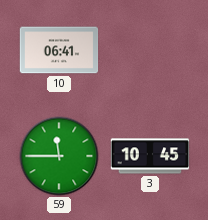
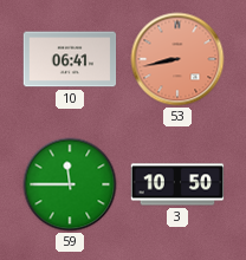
53: none -> 8:43 (177, 59)
3: 10:45 -> 10:50 (177, 184)
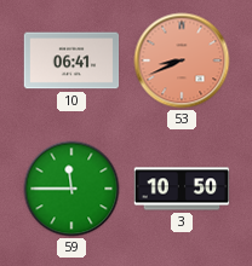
53: 8:43 -> 8:41 (182, 60)
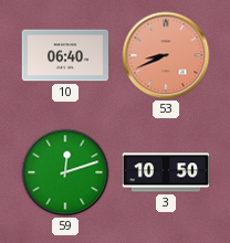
10: 06:41 -> 06:40 (65, 55)
59: 11:45 -> 12:12 (65, 172)
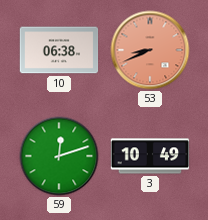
10: 06:40 -> 06:38 (59, 50)
3: 10:50 -> 10:49 (150, 156)
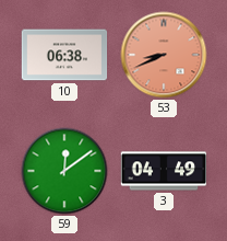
59: 12:12 -> 12:09 (64, 171)
3: 10:49 -> 04:49 (164, 171)
